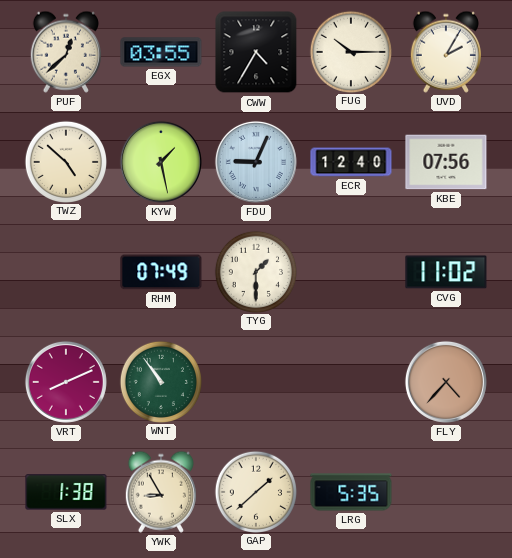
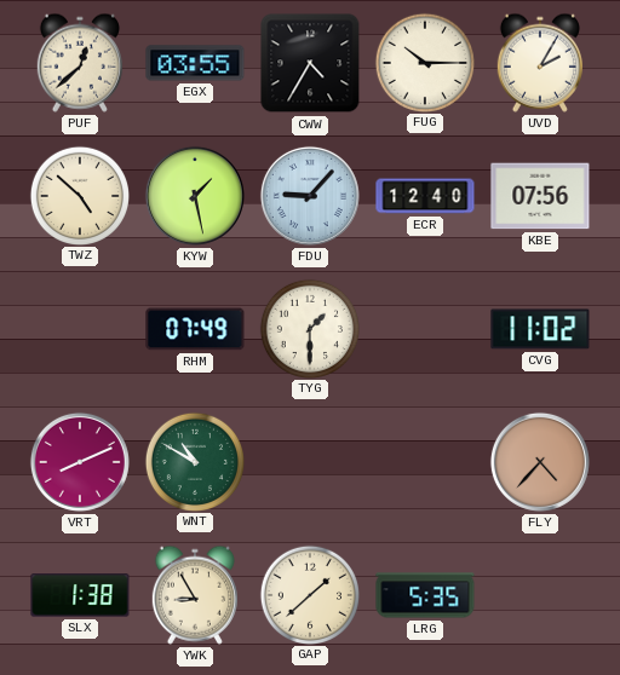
FDU: 9:04 -> 9:07 (310, 196)
WNT: 10:54 -> 10:50 (194, 461)
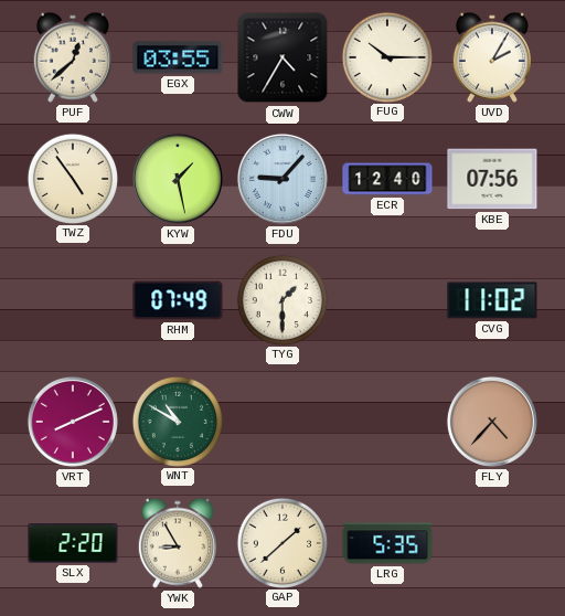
TWZ: 4:52 -> 4:54 (72, 178)
SLX: 1:38 -> 2:20 (73, 543)
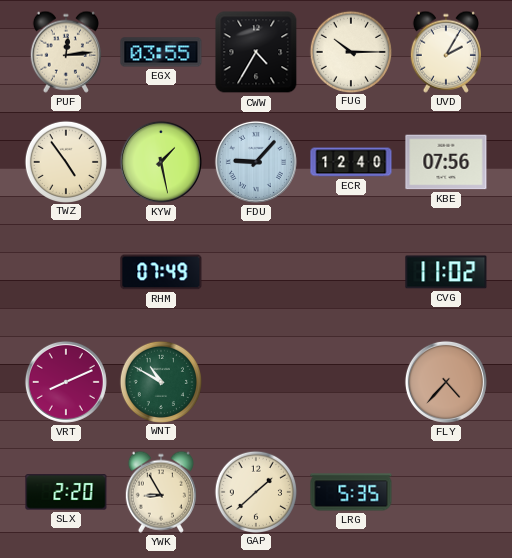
PUF: 12:38 -> 12:14 (66, 52)
TYG: 1:30 -> none (281, 299)
